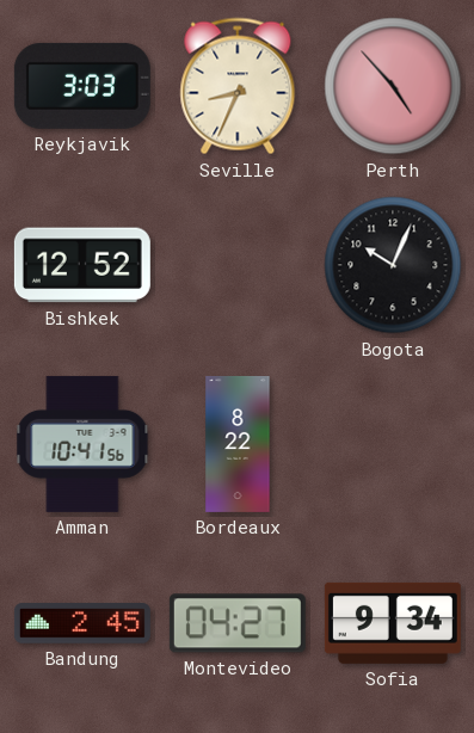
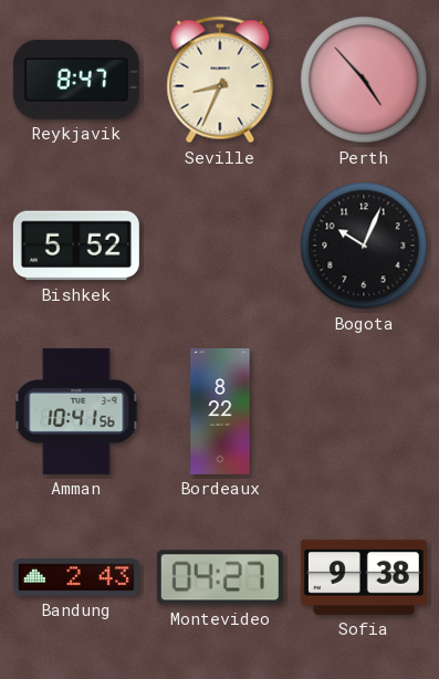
Reykjavik: 3:03 -> 8:47 (76, 80)
Bishkek: 12:52 -> 5:52 (76, 246)
Bandung: 2:45 -> 2:43 (76, 577)
Sofia: 9:34 -> 9:38 (364, 577)
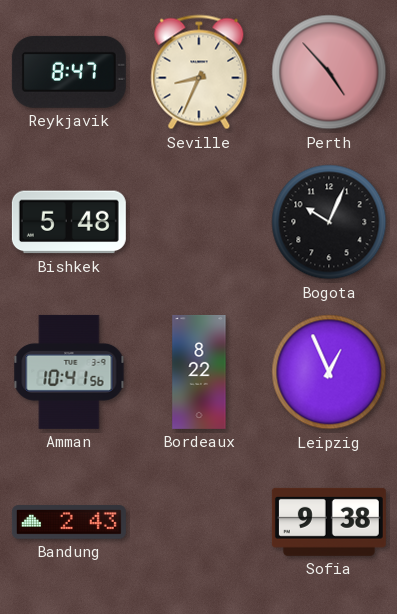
Bishkek: 5:52 -> 5:48 (69, 222)
Leipzig: none -> 12:56 (329, 372)
Montevideo: 04:27 -> none (220, 577)
